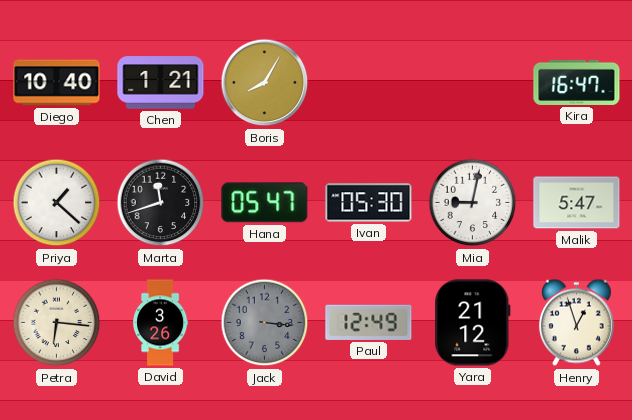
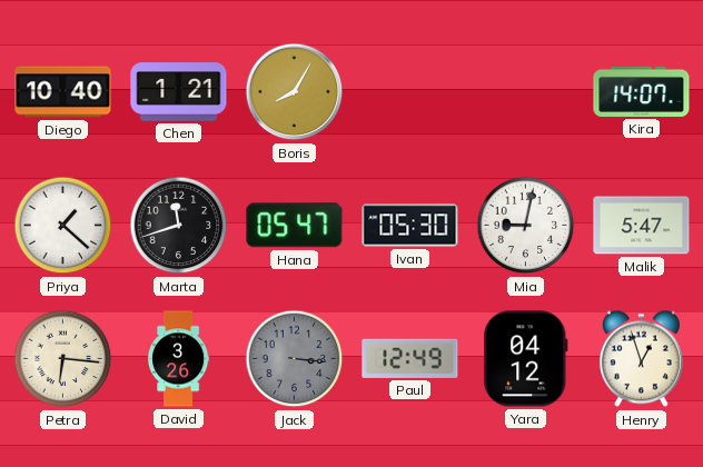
Kira: 16:47 -> 14:07 (642, 91)
Yara: 21:12 -> 04:12 (526, 359)
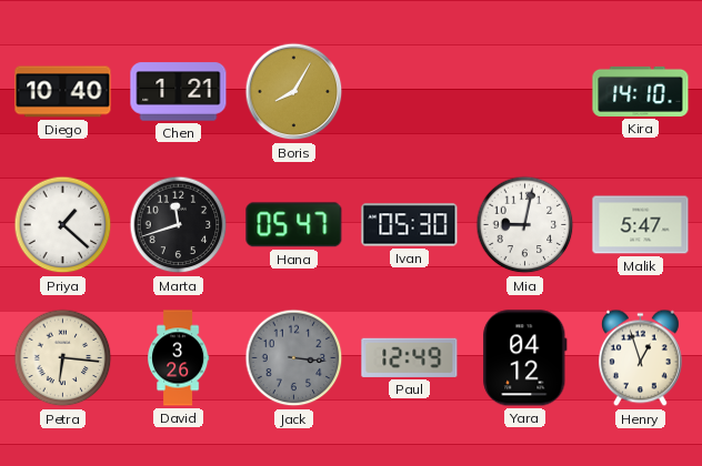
Kira: 14:07 -> 14:10 (641, 91)
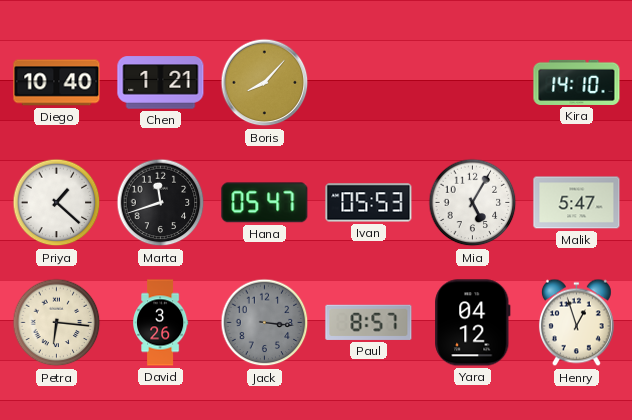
Boris: 8:05 -> 8:07 (265, 83)
Ivan: 05:30 -> 05:53 (369, 203)
Mia: 9:02 -> 5:05 (473, 203)
Paul: 12:49 -> 8:57 (369, 322)
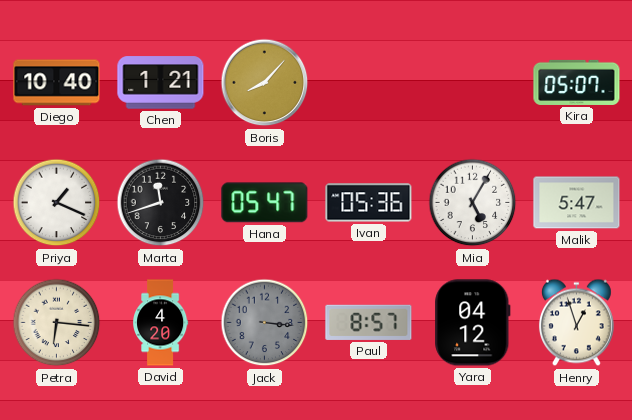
Kira: 14:10 -> 05:07 (577, 82)
Priya: 1:22 -> 1:19 (57, 203)
Ivan: 05:53 -> 05:36 (369, 203)
David: 3:26 -> 4:20 (161, 323)
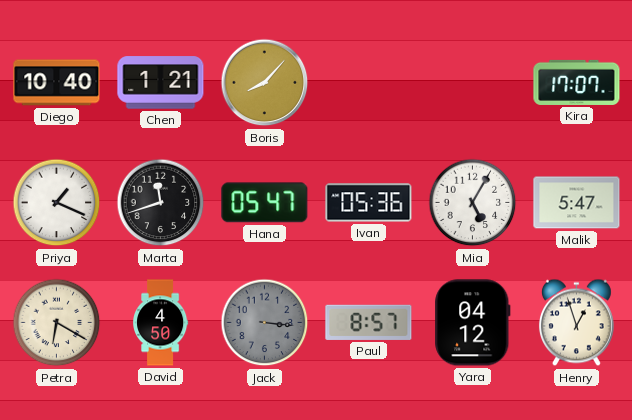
Kira: 05:07 -> 17:07 (577, 82)
Petra: 6:16 -> 6:20 (57, 323)
David: 4:20 -> 4:50 (161, 323)
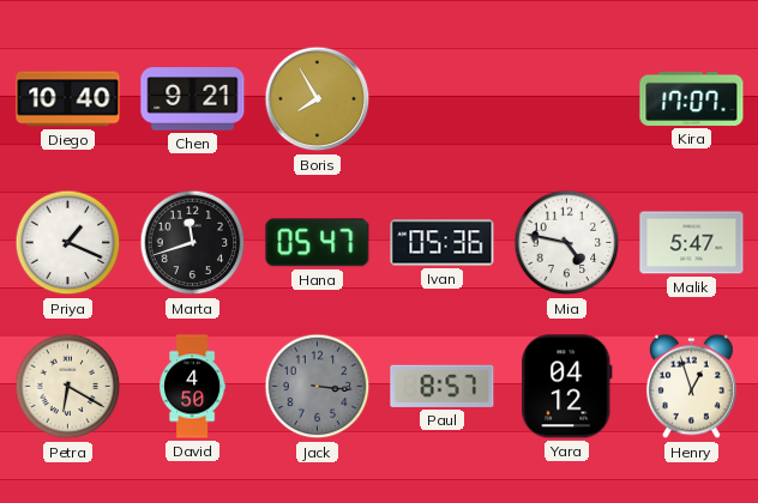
Chen: 1:21 -> 9:21 (193, 99)
Boris: 8:07 -> 7:55 (318, 99)
Mia: 5:05 -> 4:47 (567, 243)
